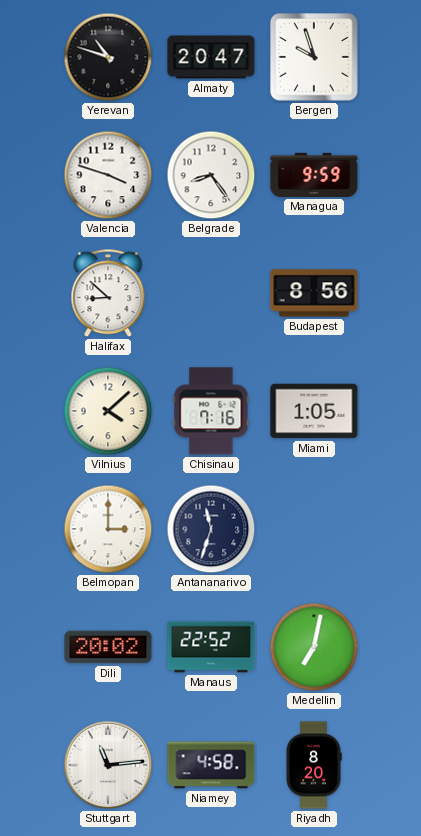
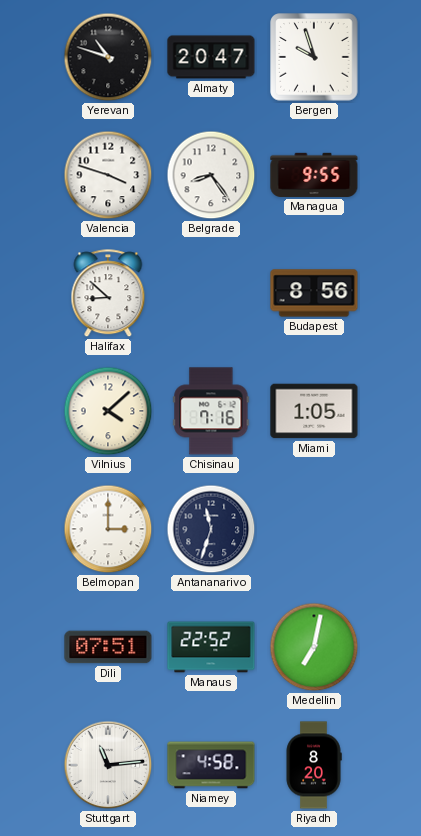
Managua: 9:59 -> 9:55 (314, 175)
Dili: 20:02 -> 07:51 (108, 647)
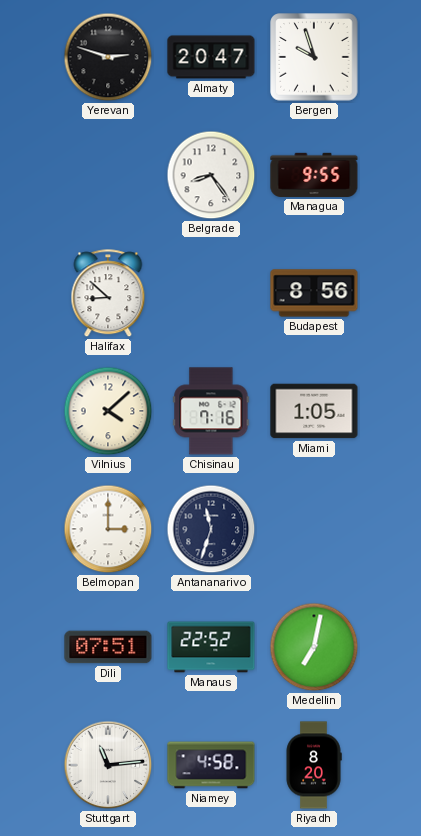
Yerevan: 10:48 -> 2:48 (108, 57)
Valencia: 3:48 -> none (108, 175)
